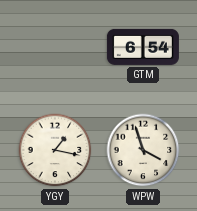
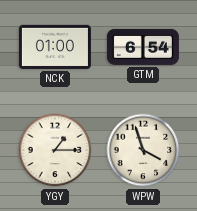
NCK: none -> 01:00 (55, 47)
YGY: 1:17 -> 1:15 (55, 150)
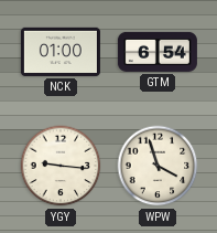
YGY: 1:15 -> 9:16 (61, 166)
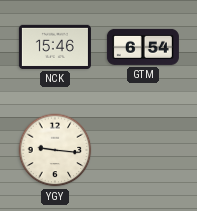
NCK: 01:00 -> 15:46 (55, 47)
WPW: 3:57 -> none (158, 166)
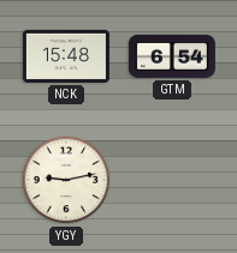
NCK: 15:46 -> 15:48 (66, 56)
YGY: 9:16 -> 9:13 (66, 180)
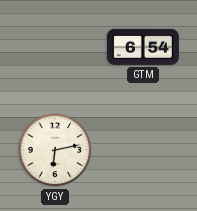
NCK: 15:48 -> none (66, 56)
YGY: 9:13 -> 6:13 (55, 150)
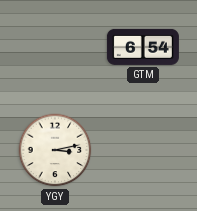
YGY: 6:13 -> 3:13 (55, 150)
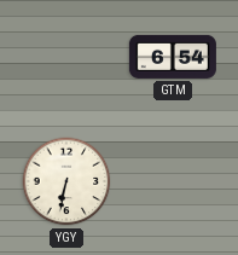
YGY: 3:13 -> 6:32 (66, 181)
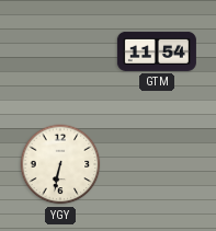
GTM: 6:54 -> 11:54 (157, 51)
